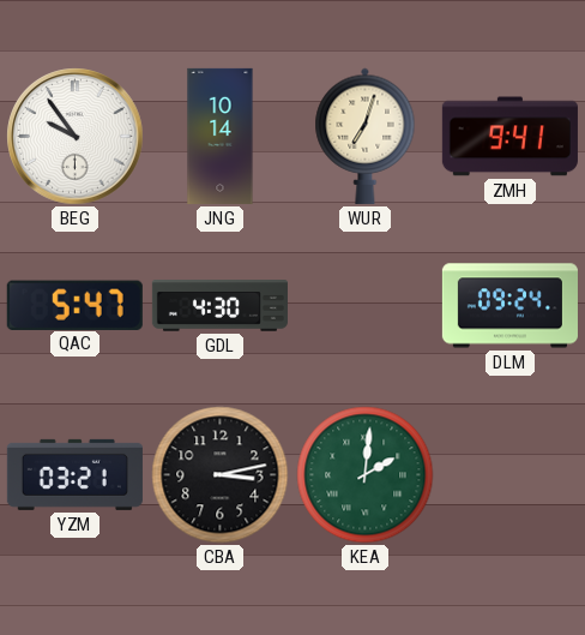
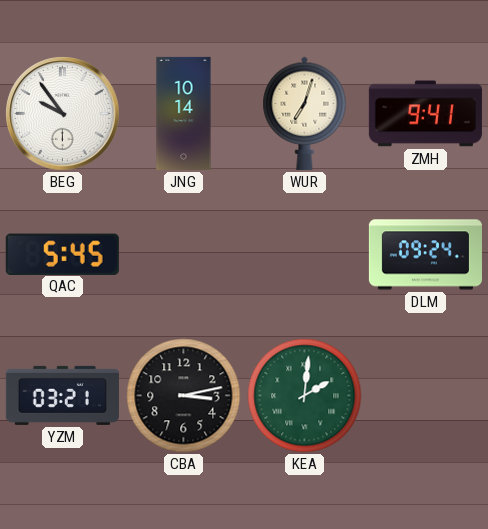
QAC: 5:47 -> 5:45 (62, 254)
GDL: 4:30 -> none (219, 306)
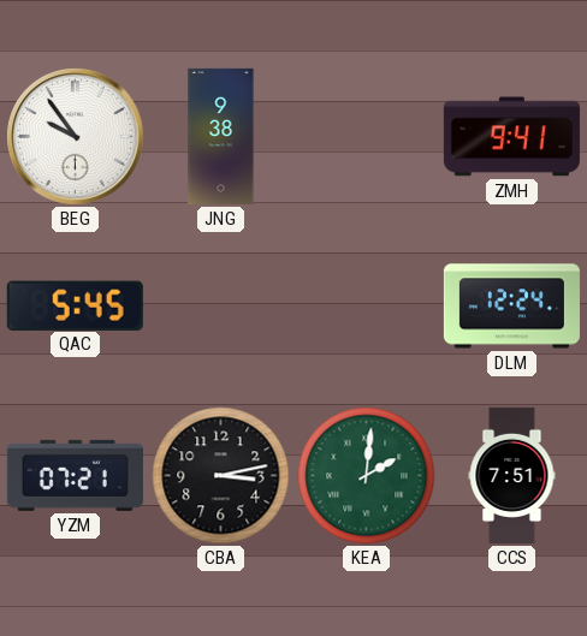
JNG: 10:14 -> 9:38 (221, 136)
WUR: 7:03 -> none (305, 113)
DLM: 09:24 -> 12:24 (511, 307)
YZM: 03:21 -> 07:21 (75, 475)
CCS: none -> 7:51 (512, 475)
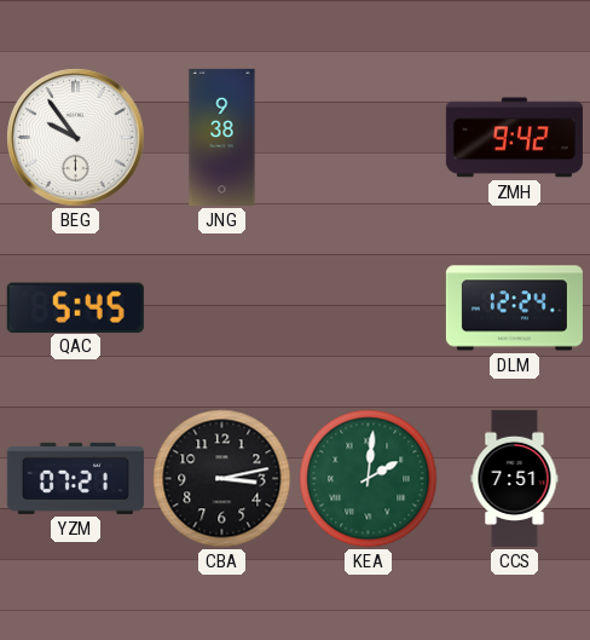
ZMH: 9:41 -> 9:42 (514, 138)
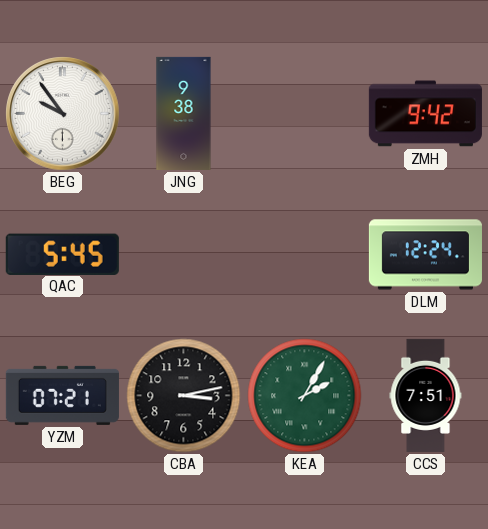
KEA: 2:01 -> 2:05 (305, 396)
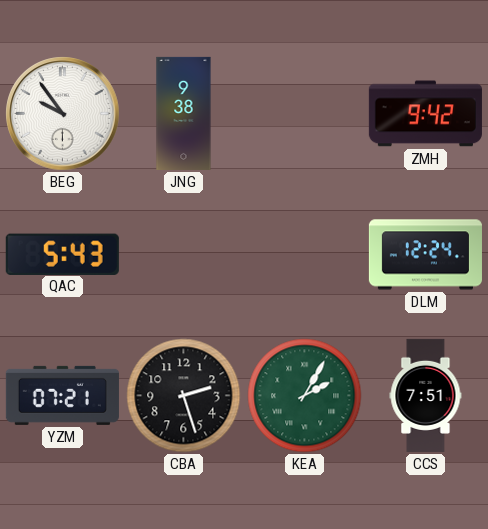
QAC: 5:45 -> 5:43 (62, 254)
CBA: 3:13 -> 2:27 (184, 396)
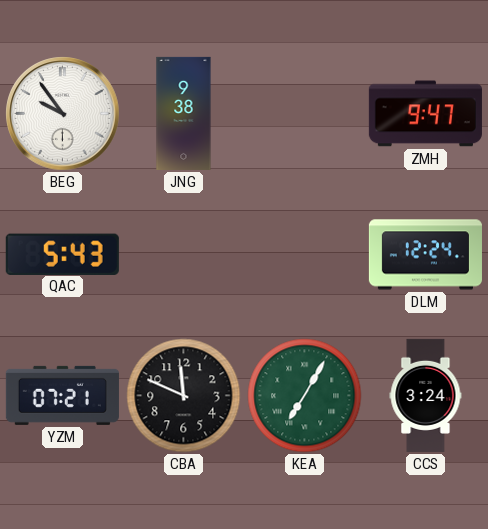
ZMH: 9:42 -> 9:47 (425, 114)
CBA: 2:27 -> 11:49 (184, 396)
KEA: 2:05 -> 7:05 (305, 396)
CCS: 7:51 -> 3:24 (426, 395)
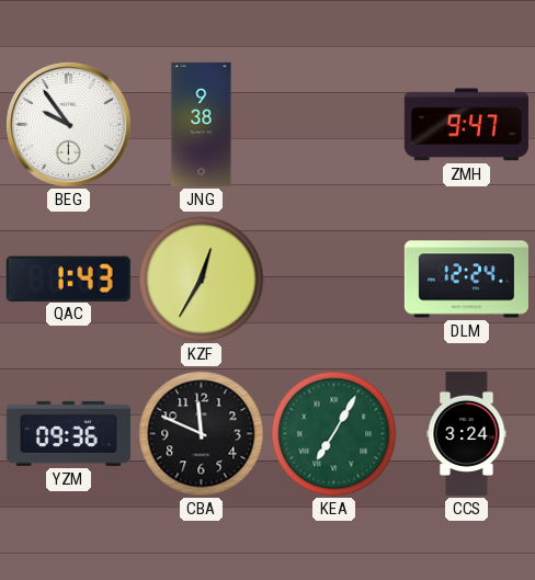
QAC: 5:43 -> 1:43 (68, 278)
KZF: none -> 12:35 (202, 280)
YZM: 07:21 -> 09:36 (68, 433)
